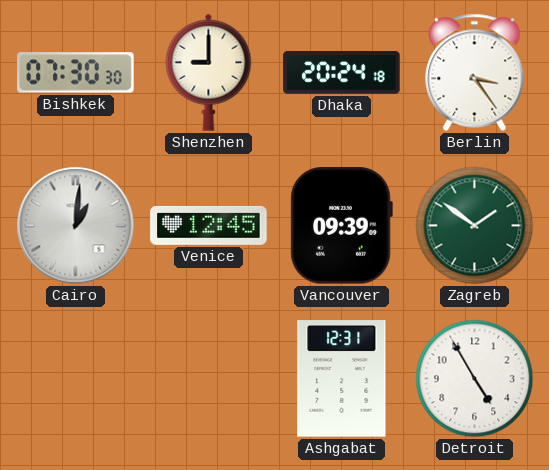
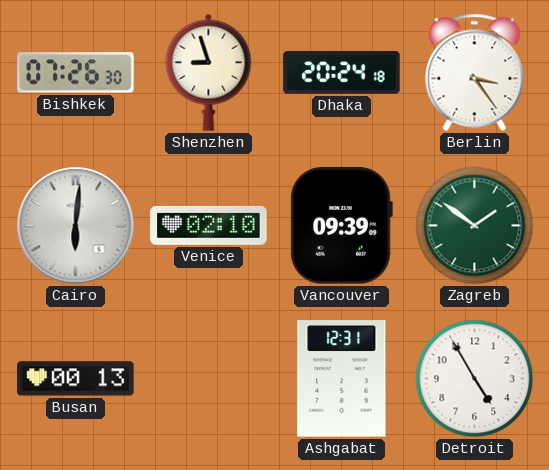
Bishkek: 07:30 -> 07:26 (76, 73)
Shenzhen: 9:00 -> 8:57 (209, 72)
Cairo: 1:01 -> 6:01 (76, 226)
Venice: 12:45 -> 02:10 (209, 225)
Busan: none -> 00:13 (76, 379)
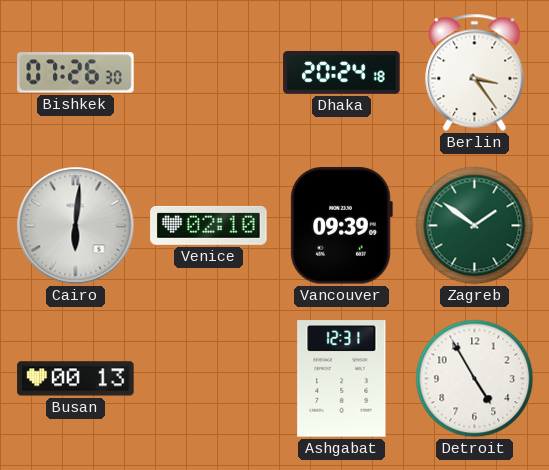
Shenzhen: 8:57 -> none (209, 72)
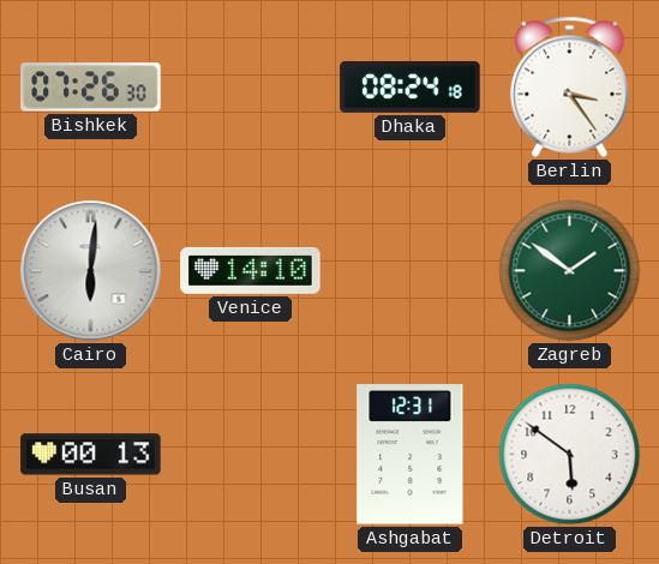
Dhaka: 20:24 -> 08:24 (411, 88)
Venice: 02:10 -> 14:10 (251, 270)
Vancouver: 09:39 -> none (341, 226)
Detroit: 4:55 -> 5:51 (570, 455)
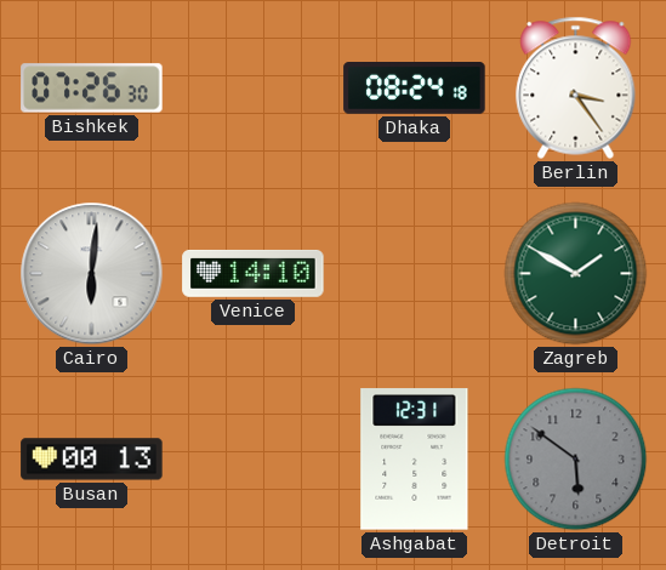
Zagreb: 1:51 -> 1:50 (576, 274)
Detroit dial: white -> grey (576, 460)
